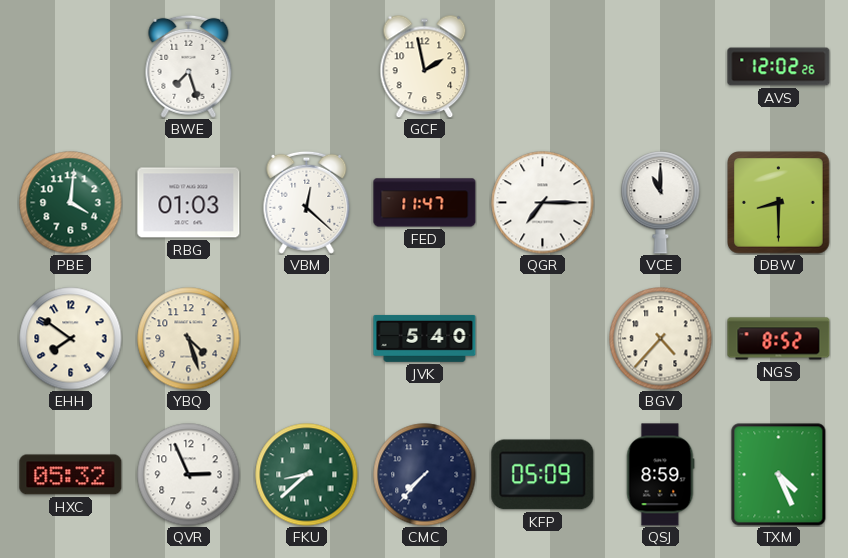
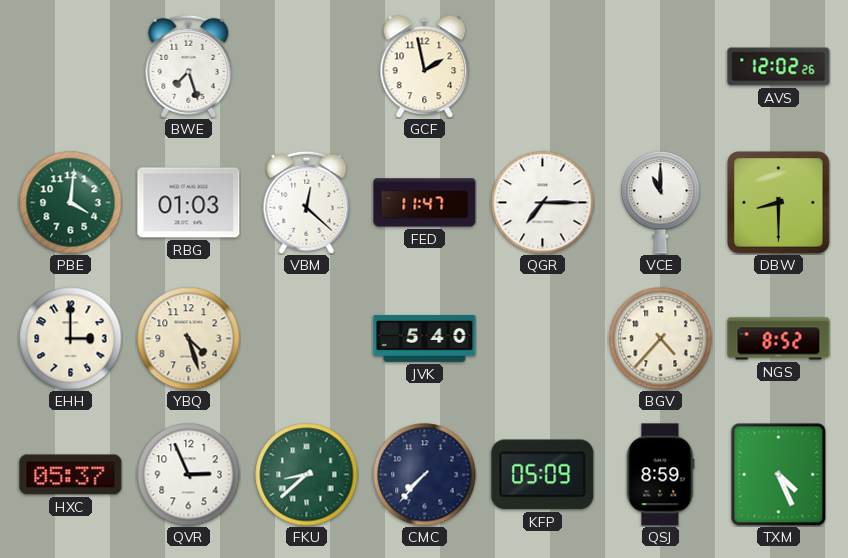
EHH: 7:51 -> 3:00 (71, 339)
HXC: 05:32 -> 05:37 (71, 475)
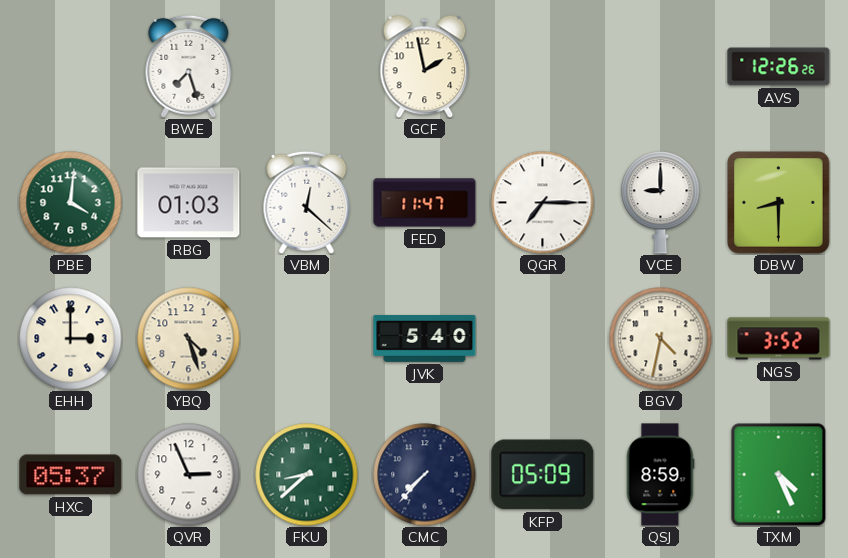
AVS: 12:02 -> 12:26 (779, 67)
VCE: 11:00 -> 9:00 (661, 203)
BGV: 4:37 -> 4:32 (661, 339)
NGS: 8:52 -> 3:52 (779, 339)
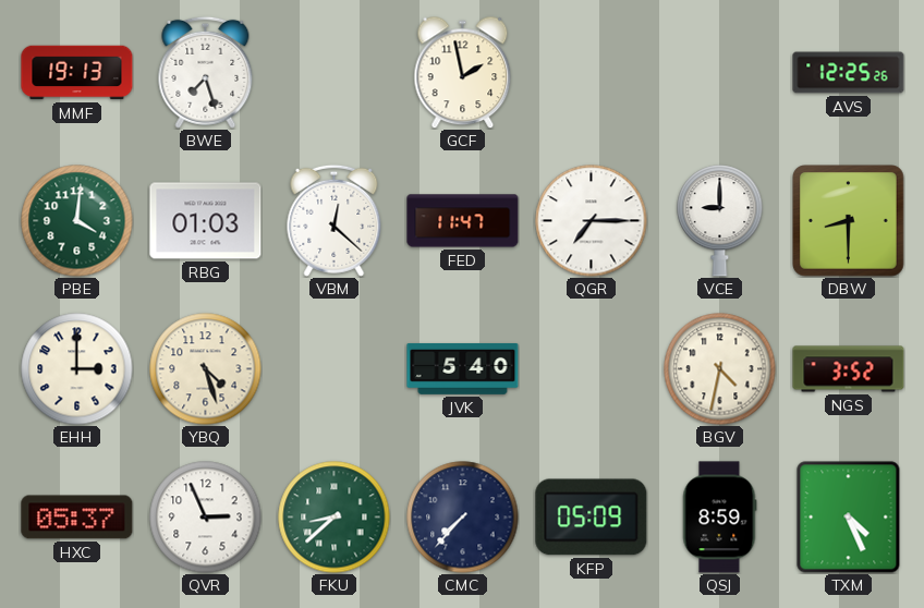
MMF: none -> 19:13 (77, 73)
AVS: 12:26 -> 12:25 (849, 73)
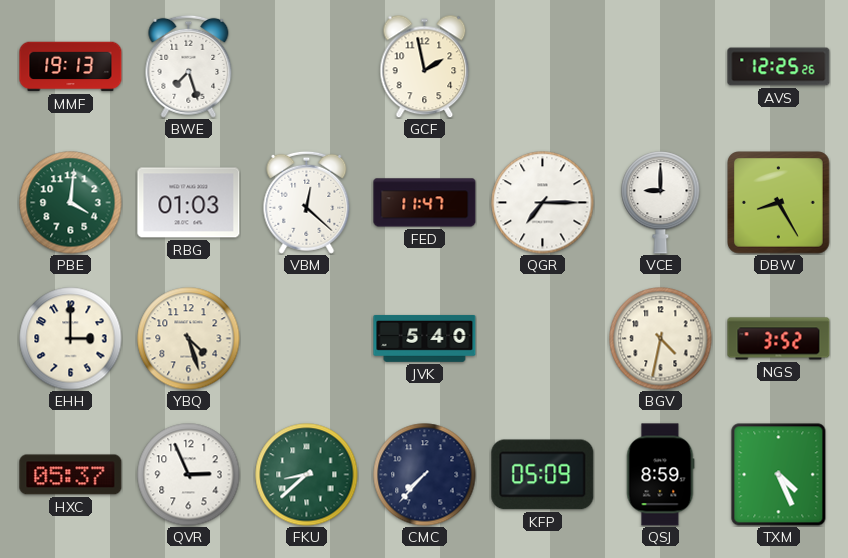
DBW: 8:30 -> 8:25 (779, 203)
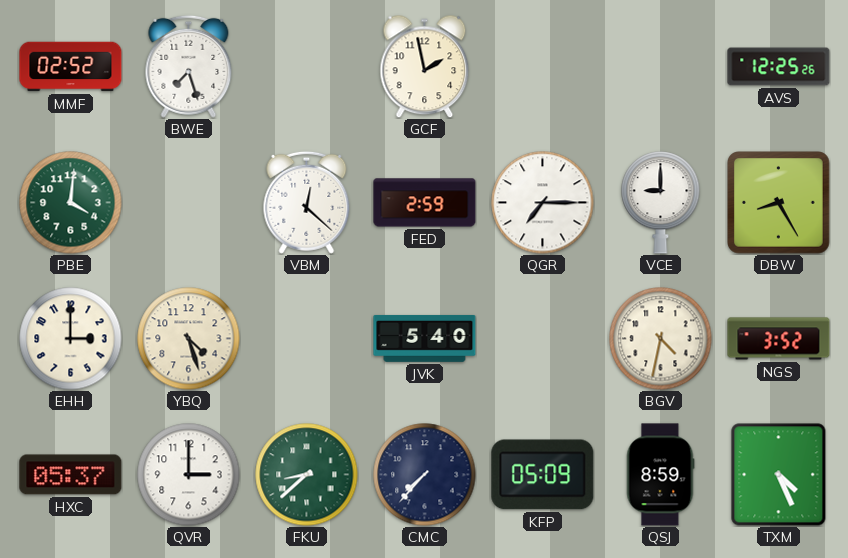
MMF: 19:13 -> 02:52 (71, 67)
RBG: 01:03 -> none (189, 203)
FED: 11:47 -> 2:59 (425, 203)
QVR: 2:56 -> 3:00 (189, 475)
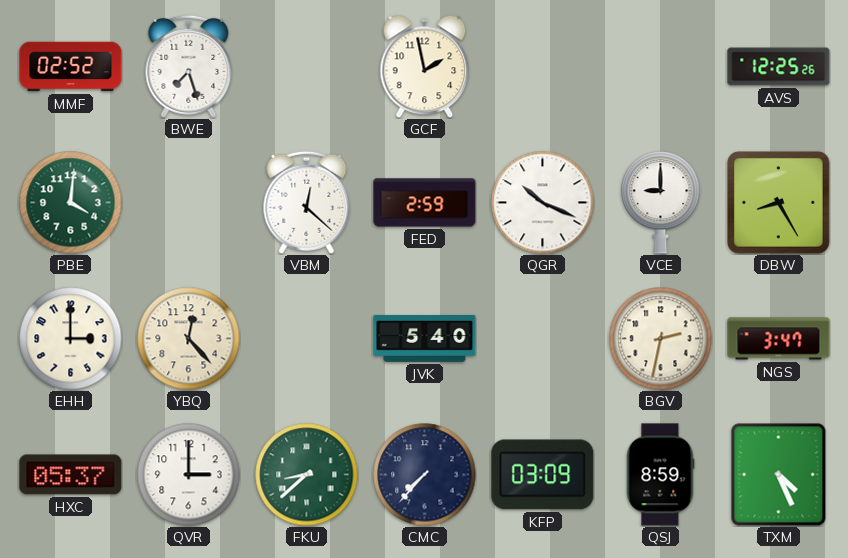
QGR: 7:15 -> 10:19 (543, 203)
YBQ: 4:27 -> 12:23 (189, 339)
BGV: 4:32 -> 2:32 (661, 339)
NGS: 3:52 -> 3:47 (779, 339)
KFP: 05:09 -> 03:09 (543, 475)
